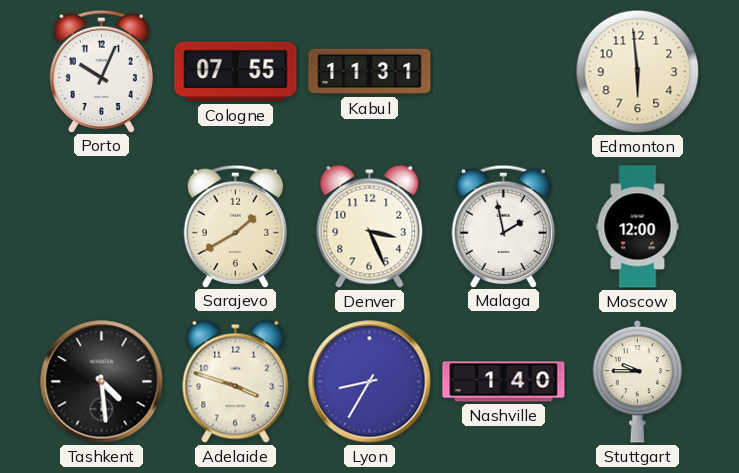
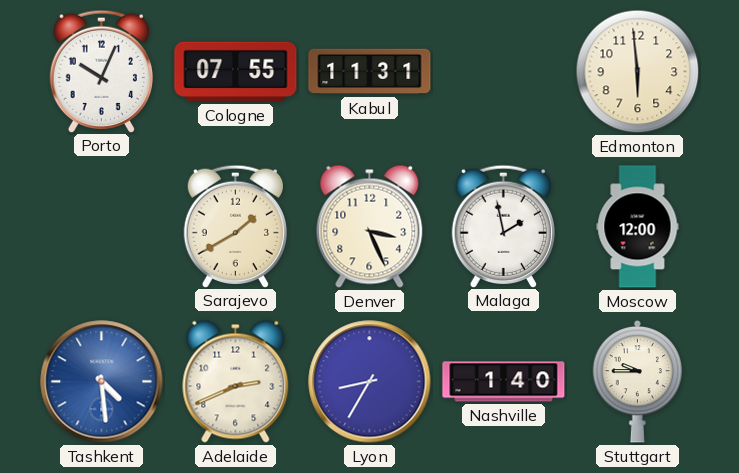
Tashkent dial: black -> blue (102, 382)
Adelaide: 3:48 -> 2:41 (236, 381)
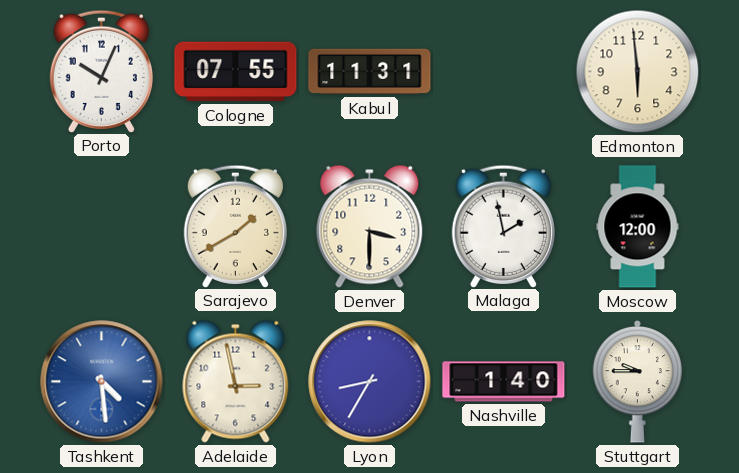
Denver: 3:26 -> 3:30 (370, 226)
Adelaide: 2:41 -> 2:58 (236, 381)
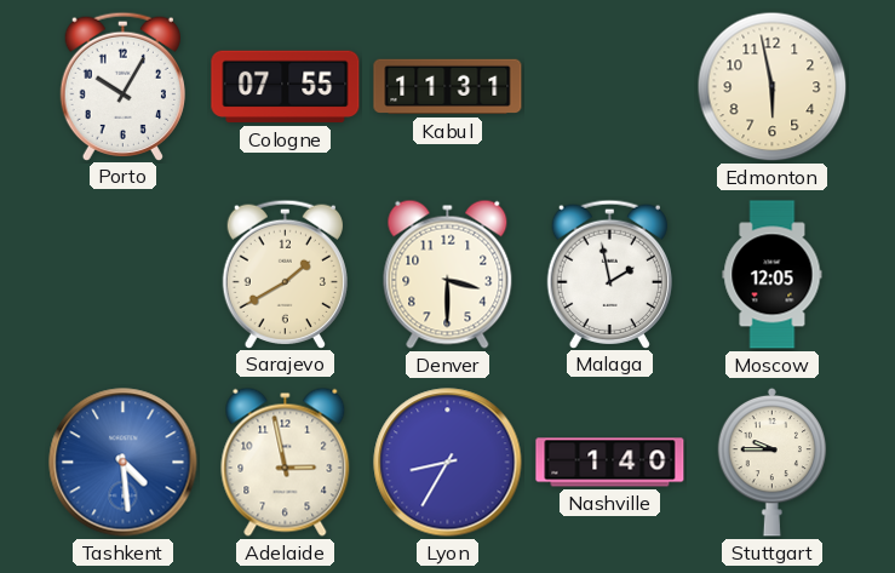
Porto: 10:04 -> 10:05 (122, 86)
Edmonton: 5:59 -> 5:58 (773, 87)
Moscow: 12:00 -> 12:05 (773, 275)
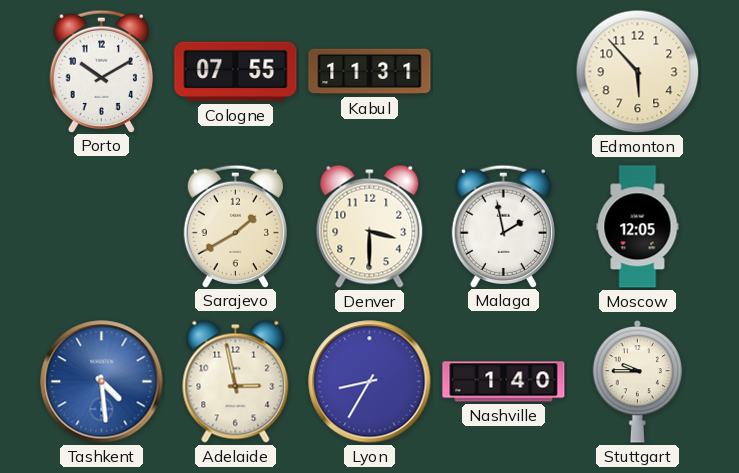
Porto: 10:05 -> 10:10 (101, 71)
Edmonton: 5:58 -> 5:53 (638, 72)
